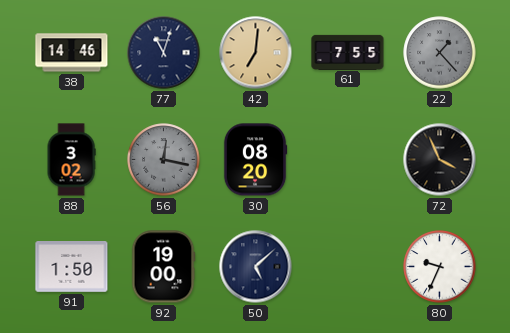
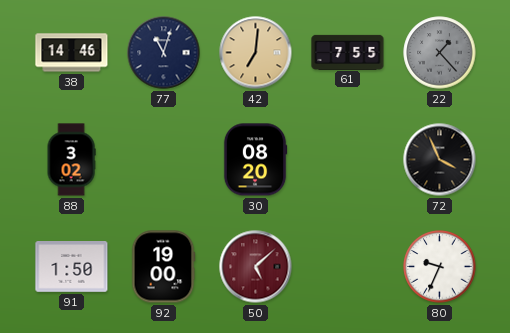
56: 12:17 -> none (164, 160)
50 dial: navy -> burgundy (256, 267)
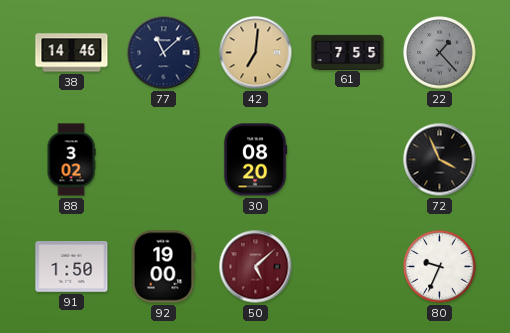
77: 11:03 -> 11:08 (164, 53)
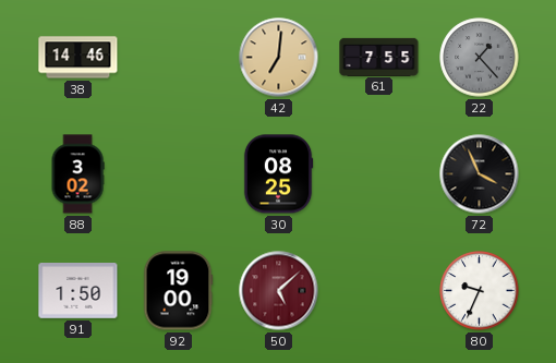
77: 11:08 -> none (164, 53)
30: 08:20 -> 08:25 (278, 174)
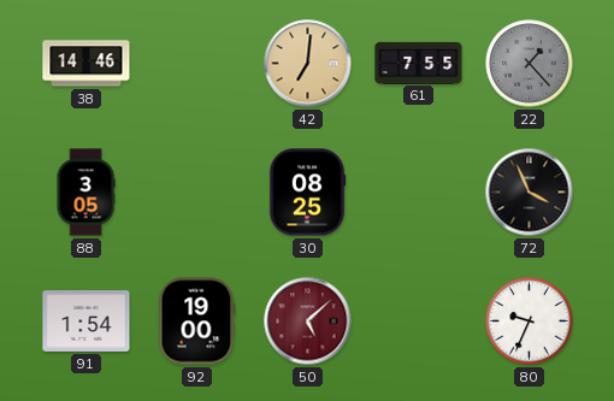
88: 3:02 -> 3:05 (85, 193)
91: 1:50 -> 1:54 (87, 322)
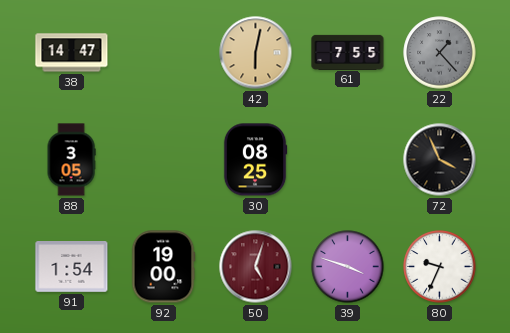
38: 14:46 -> 14:47 (72, 53)
42: 7:01 -> 6:02 (256, 53)
50: 5:08 -> 5:03 (256, 267)
39: none -> 3:48 (348, 267)
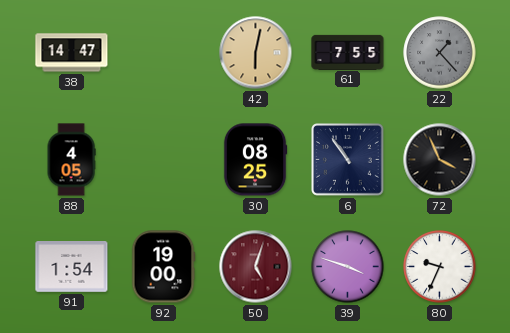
88: 3:05 -> 4:05 (71, 160)
6: none -> 10:54 (348, 160)
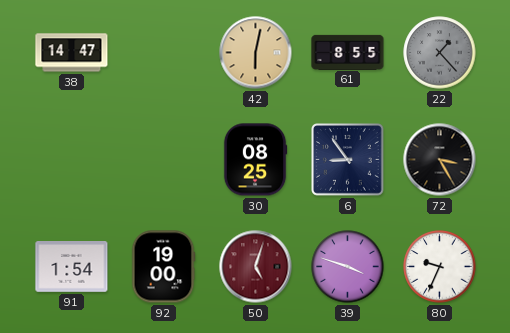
61: 7:55 -> 8:55 (348, 52)
88: 4:05 -> none (71, 160)
6: 10:54 -> 8:54 (348, 160)
72: 3:56 -> 3:25 (440, 160)
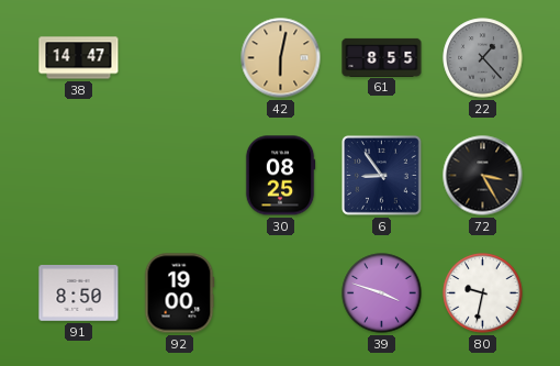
91: 1:54 -> 8:50 (79, 293)
50: 5:03 -> none (256, 267)
80: 9:34 -> 9:32 (483, 293)
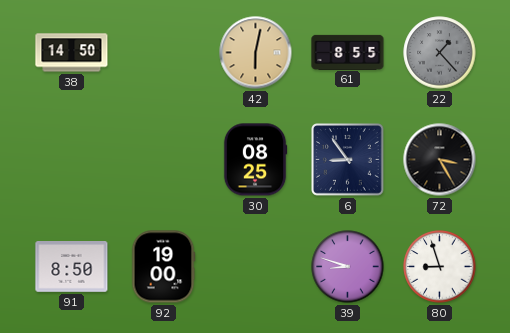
38: 14:47 -> 14:50 (72, 53)
39: 3:48 -> 8:48 (348, 267)
80: 9:32 -> 8:57 (440, 267)
